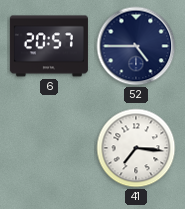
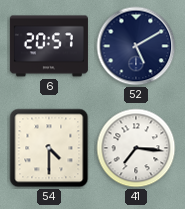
52: 4:45 -> 5:10 (136, 46)
54: none -> 4:30 (49, 148)
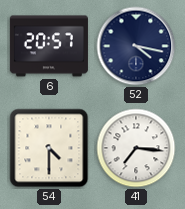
52: 5:10 -> 4:17 (136, 46)
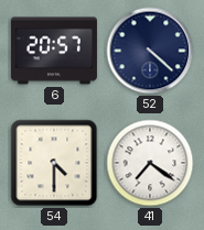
52: 4:17 -> 4:22 (150, 51)
41: 7:16 -> 7:21 (150, 163)
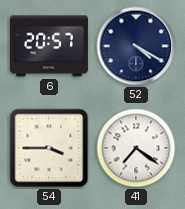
52: 4:22 -> 4:20 (136, 46)
54: 4:30 -> 3:45 (49, 148)
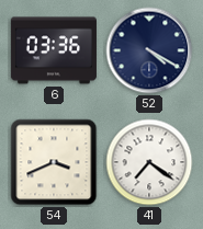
6: 20:57 -> 03:36 (54, 50)
54: 3:45 -> 3:41 (54, 162)
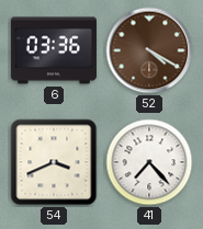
52 dial: navy -> brown (149, 50)
41: 7:21 -> 7:23 (149, 162)
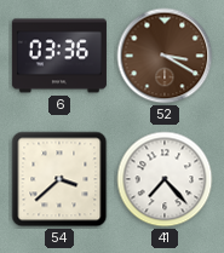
52: 4:20 -> 3:20 (165, 56)
54: 3:41 -> 3:38 (59, 179)
